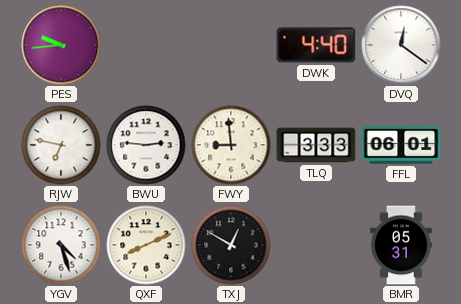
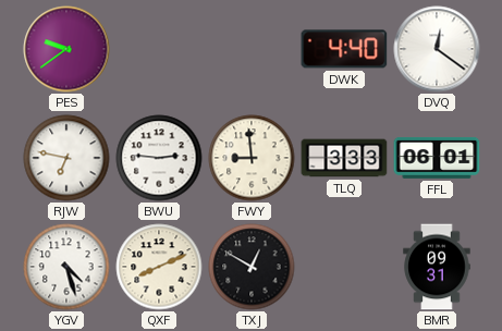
PES: 9:44 -> 9:39 (66, 49)
BMR: 05:31 -> 09:31 (437, 267)
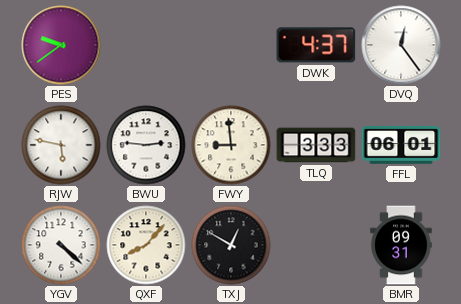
DWK: 4:40 -> 4:37 (316, 45)
DVQ: 12:21 -> 12:24 (401, 45)
RJW: 6:47 -> 5:47 (61, 145)
YGV: 4:27 -> 4:22 (61, 245)
QXF: 8:11 -> 8:07 (146, 245)
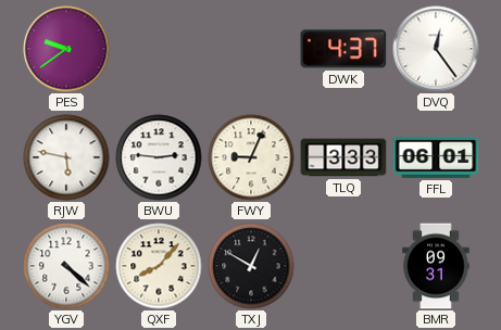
FWY: 8:59 -> 9:04 (251, 157)
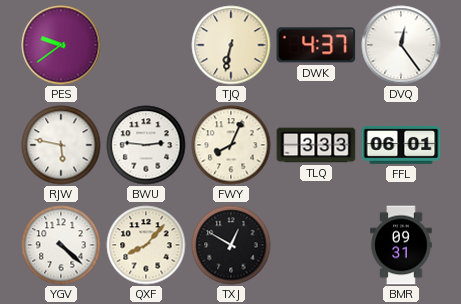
TJQ: none -> 6:32 (231, 45)
FWY: 9:04 -> 8:04 (231, 145)
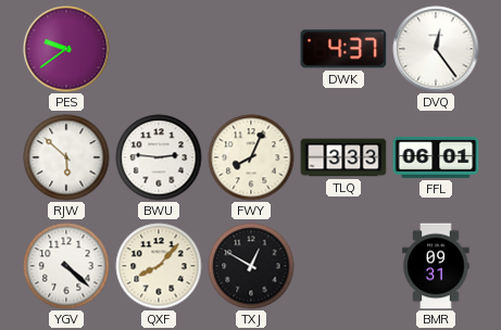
TJQ: 6:32 -> none (231, 45)
RJW: 5:47 -> 5:52 (66, 157)
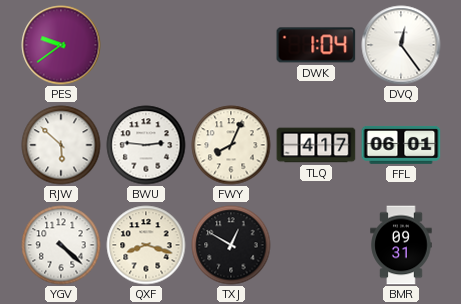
DWK: 4:37 -> 1:04 (316, 45)
TLQ: 3:33 -> 4:17 (316, 145)
QXF: 8:07 -> 8:18 (146, 245)
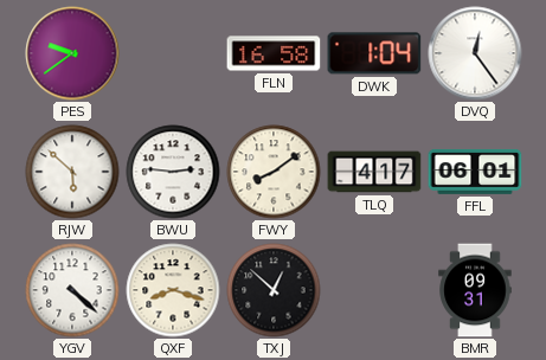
FLN: none -> 16:58 (274, 53)
FWY: 8:04 -> 8:09 (274, 172)
TXJ: 12:50 -> 12:52 (274, 290)
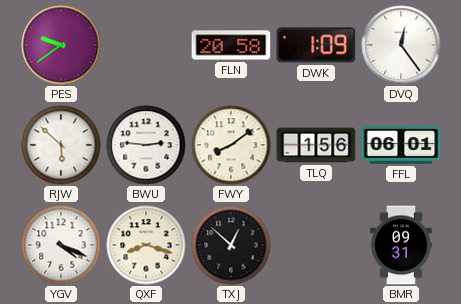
FLN: 16:58 -> 20:58 (231, 45)
DWK: 1:04 -> 1:09 (316, 45)
TLQ: 4:17 -> 1:56 (316, 145)
YGV: 4:22 -> 4:19 (61, 245)
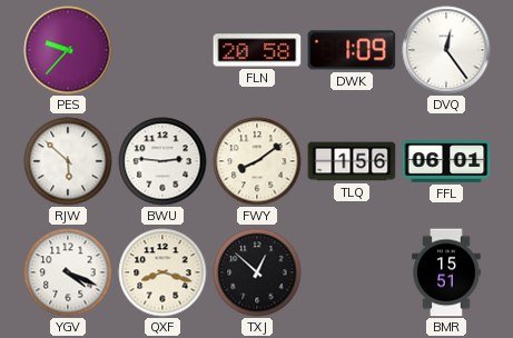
PES: 9:39 -> 9:37 (68, 50)
BMR: 09:31 -> 15:51 (446, 272)
